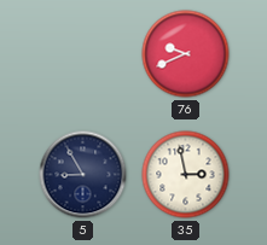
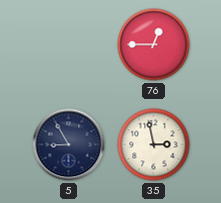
76: 9:41 -> 12:45 (154, 45)
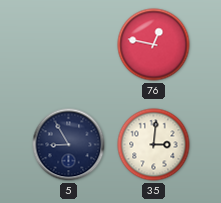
76: 12:45 -> 12:47 (154, 45)
35: 2:58 -> 3:01 (154, 145)
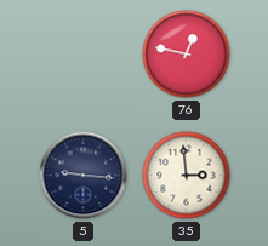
5: 8:55 -> 9:16 (84, 176)
35: 3:01 -> 2:59 (187, 176)
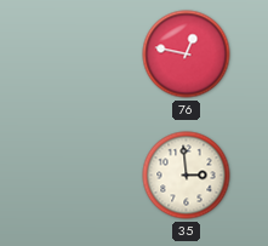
5: 9:16 -> none (84, 176)
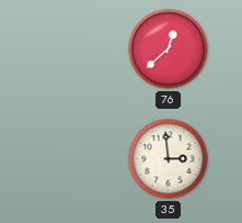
76: 12:47 -> 12:38 (169, 49)
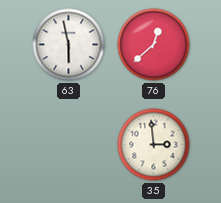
63: none -> 5:58 (69, 45)
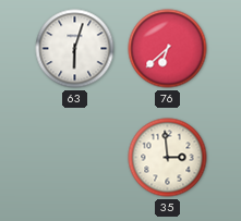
63: 5:58 -> 6:03 (75, 49)
76: 12:38 -> 6:38 (168, 49)
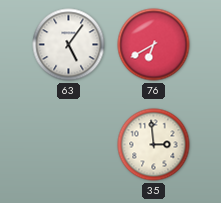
63: 6:03 -> 5:06 (69, 45)
76: 6:38 -> 6:40 (154, 45)
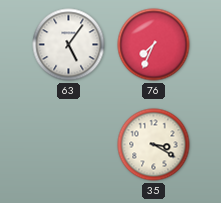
76: 6:40 -> 7:34 (154, 45)
35: 2:59 -> 3:20 (154, 145)
